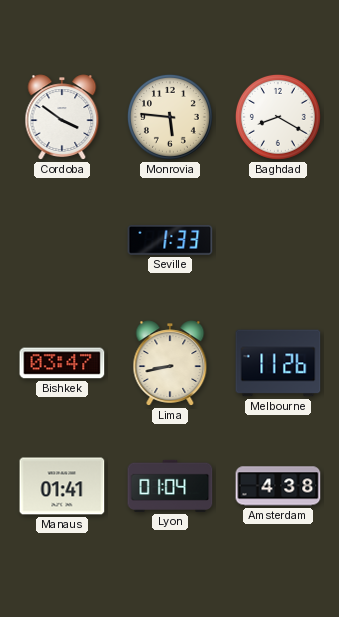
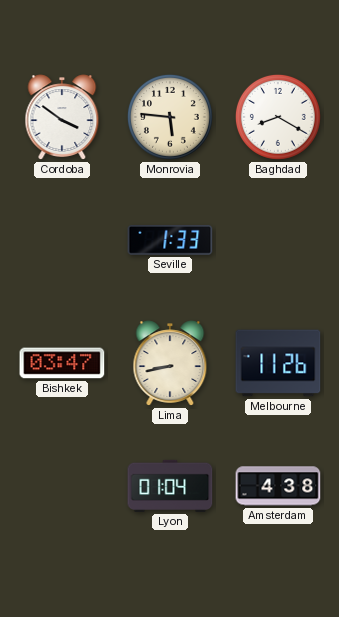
Manaus: 01:41 -> none (62, 486)
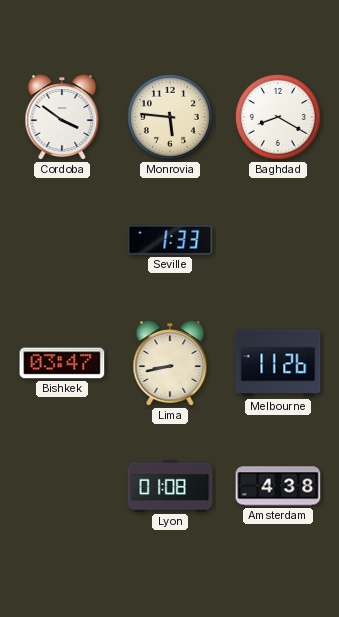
Lyon: 01:04 -> 01:08 (170, 486)
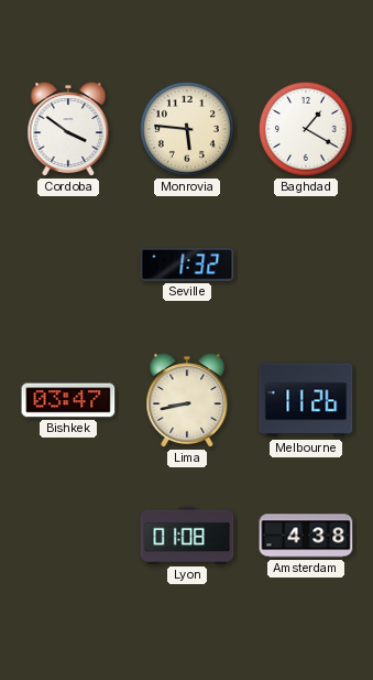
Baghdad: 8:20 -> 1:20 (306, 129)
Seville: 1:33 -> 1:32 (187, 265)
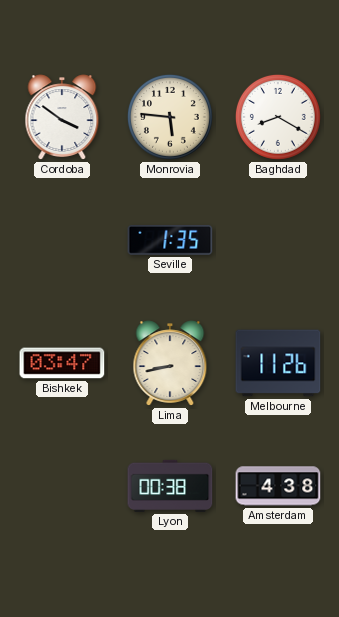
Baghdad: 1:20 -> 8:20 (278, 117)
Seville: 1:32 -> 1:35 (170, 240)
Lyon: 01:08 -> 00:38 (170, 486)
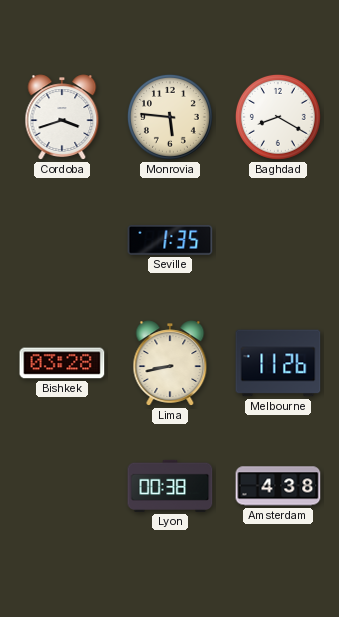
Cordoba: 3:51 -> 3:42 (62, 117)
Bishkek: 03:47 -> 03:28 (62, 363)
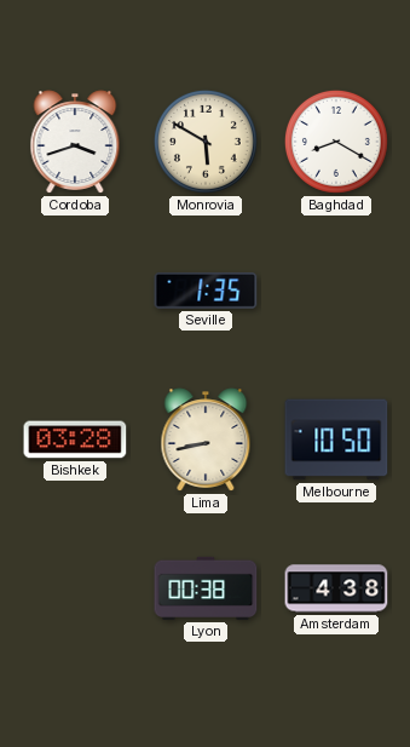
Monrovia: 5:46 -> 5:50 (206, 142)
Melbourne: 11:26 -> 10:50 (336, 439)
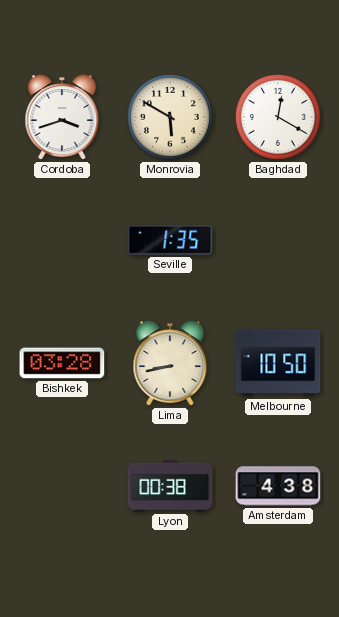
Baghdad: 8:20 -> 12:20 (278, 117)
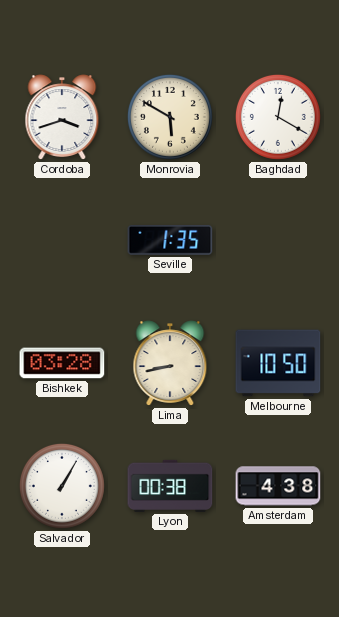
Salvador: none -> 1:05 (62, 486)
